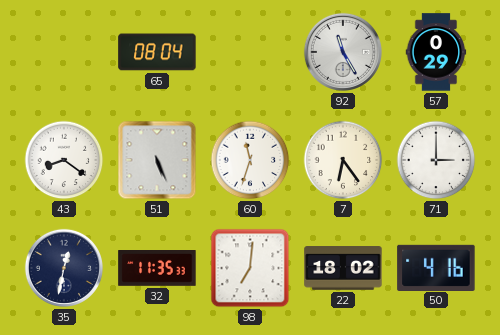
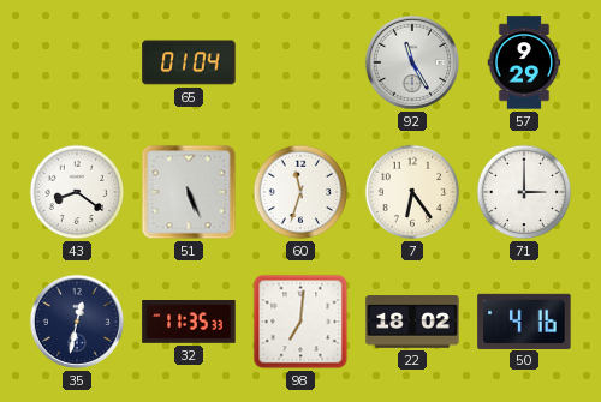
65: 08:04 -> 01:04 (189, 62)
57: 0:29 -> 9:29 (524, 62)
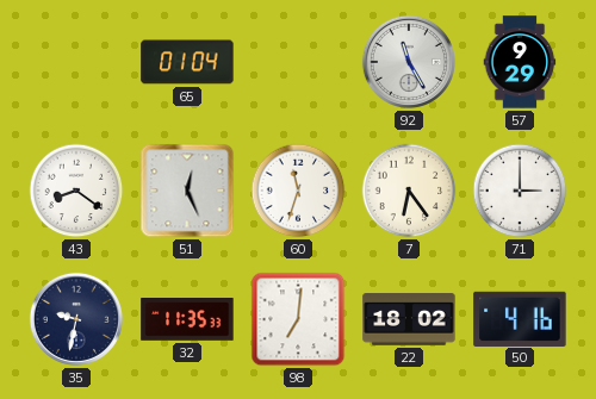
51: 5:26 -> 12:26 (187, 191)
35: 12:32 -> 9:32 (76, 319)
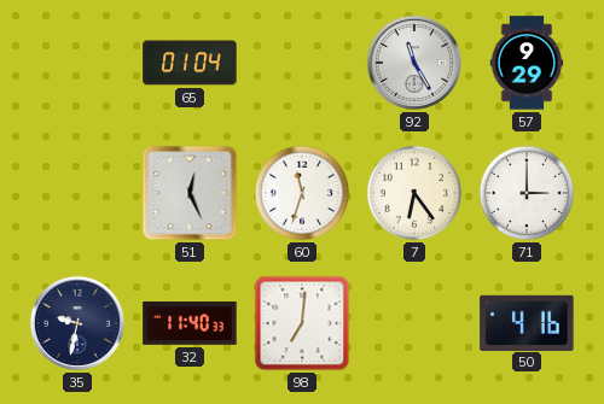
43: 8:21 -> none (76, 191)
32: 11:35 -> 11:40 (190, 324)
22: 18:02 -> none (409, 319)
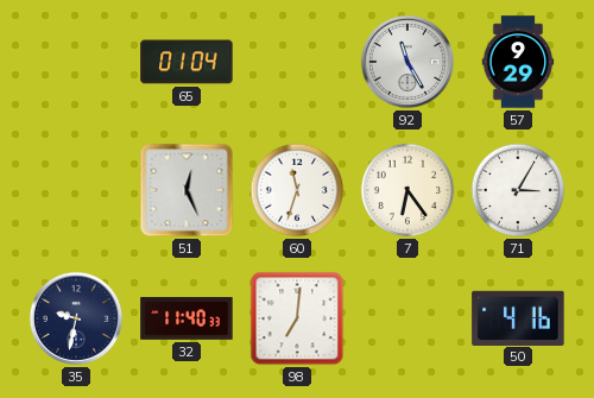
71: 3:00 -> 3:05 (518, 190)
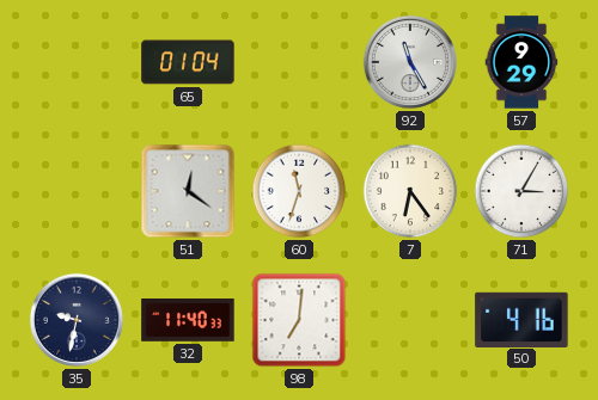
51: 12:26 -> 12:21 (188, 191)
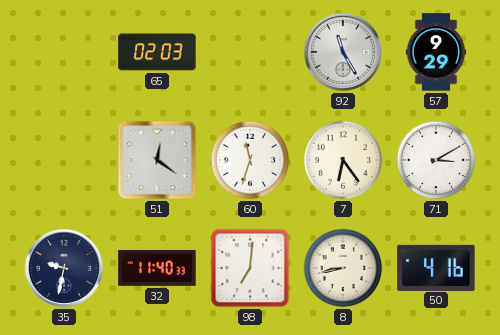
65: 01:04 -> 02:03 (157, 52)
71: 3:05 -> 3:10 (436, 160)
8: none -> 8:43 (343, 268)
